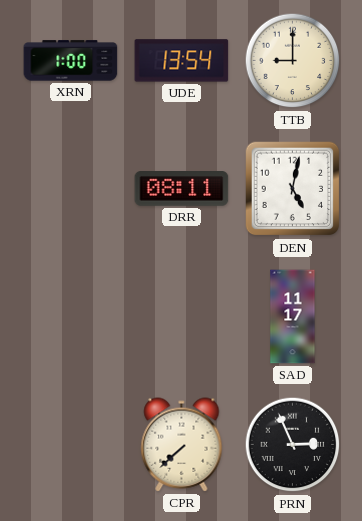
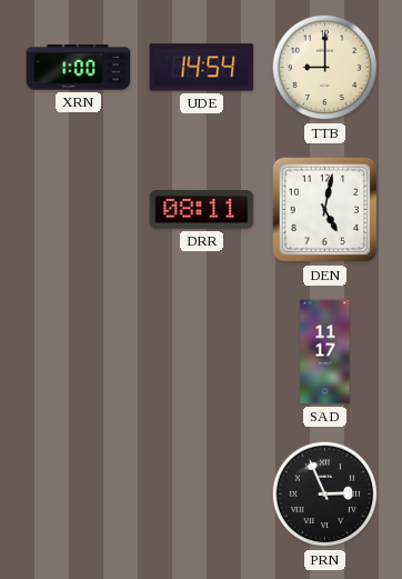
UDE: 13:54 -> 14:54 (202, 68)
CPR: 7:38 -> none (182, 445)
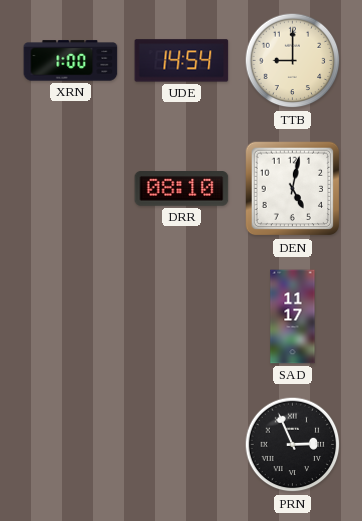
DRR: 08:11 -> 08:10 (182, 189)
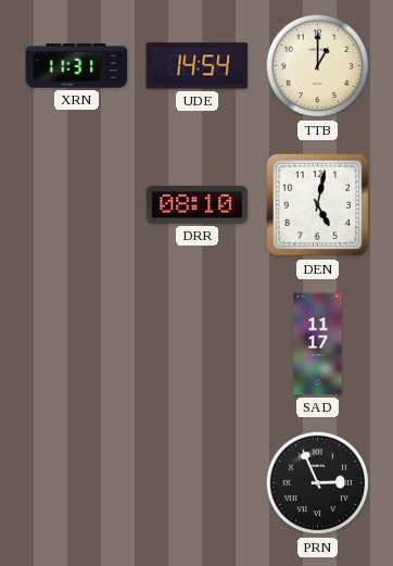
XRN: 1:00 -> 11:31 (77, 66)
TTB: 9:00 -> 1:00 (318, 66)
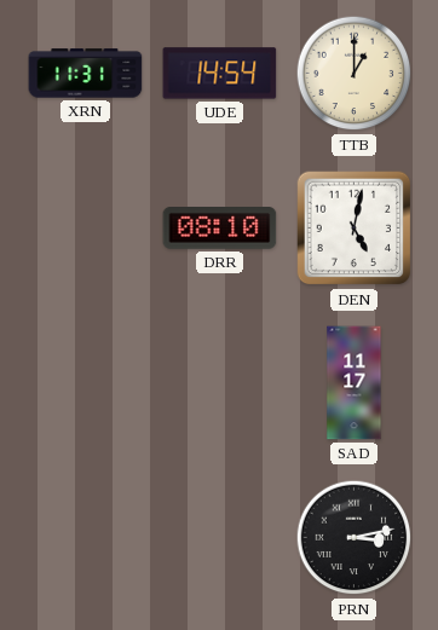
PRN: 2:56 -> 3:13 (355, 538)
